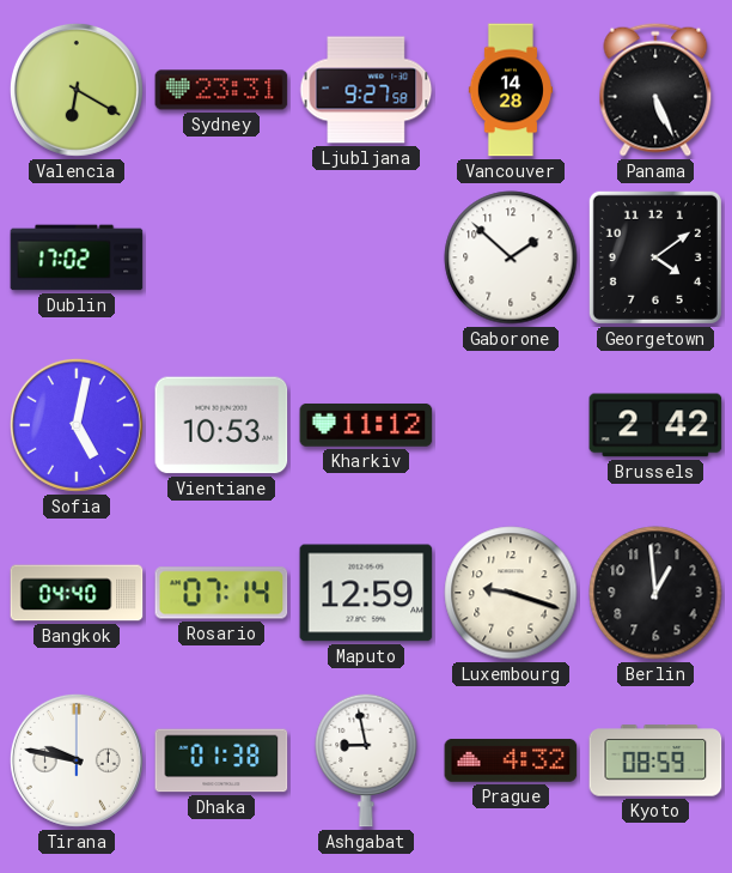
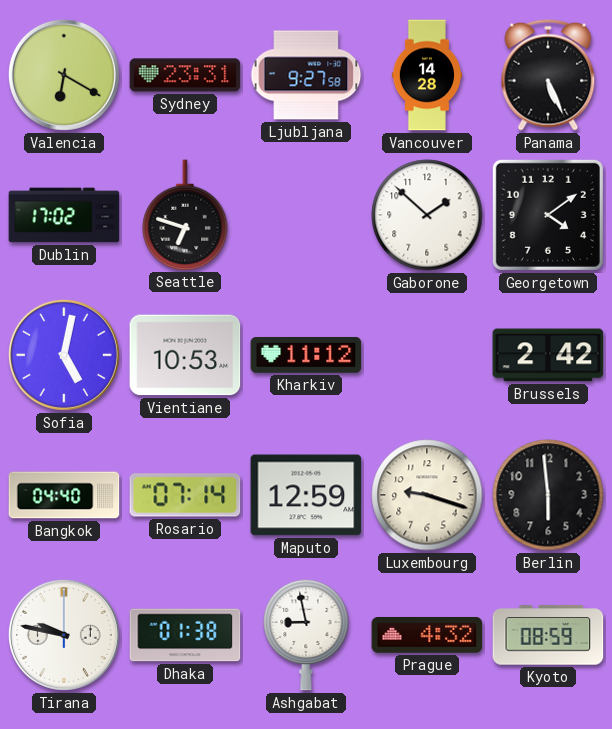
Seattle: none -> 6:48 (185, 215)
Berlin: 12:59 -> 5:59 (548, 495)
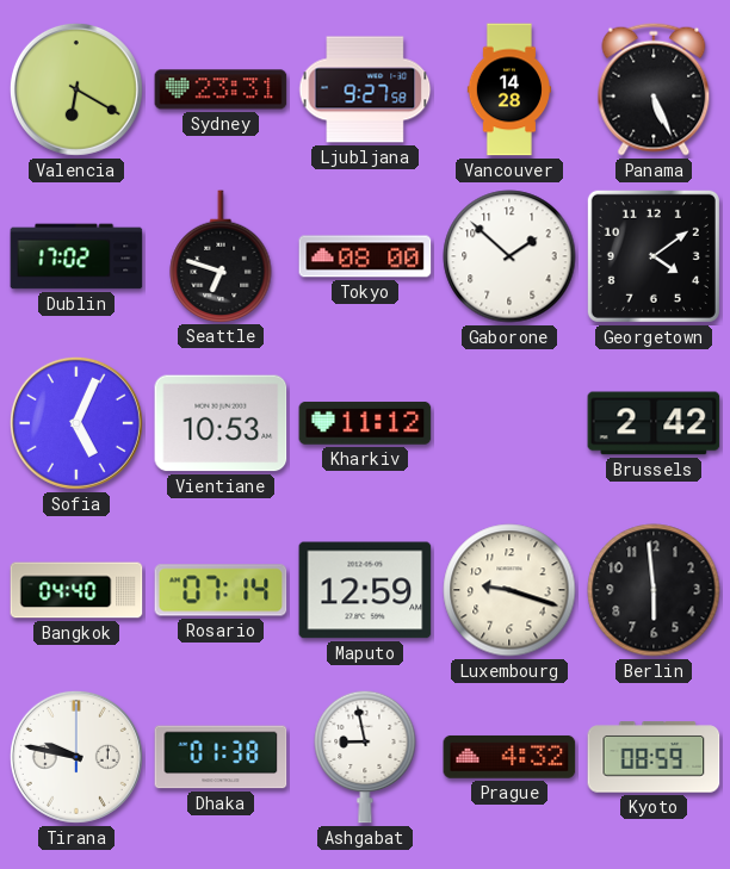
Tokyo: none -> 08:00 (365, 256)
Sofia: 5:02 -> 5:04 (76, 423)
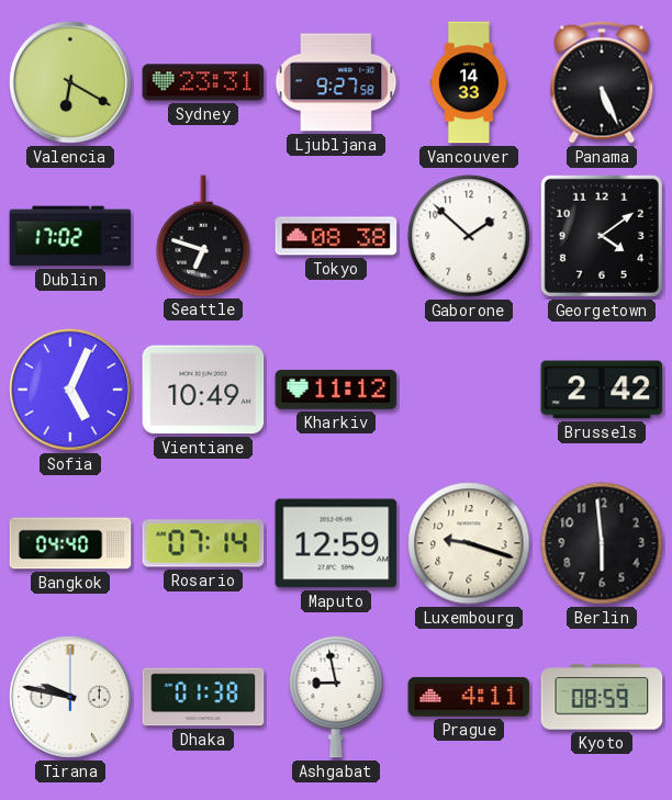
Vancouver: 14:28 -> 14:33 (468, 82)
Tokyo: 08:00 -> 08:38 (336, 236)
Vientiane: 10:53 -> 10:49 (203, 390)
Prague: 4:32 -> 4:11 (469, 697)
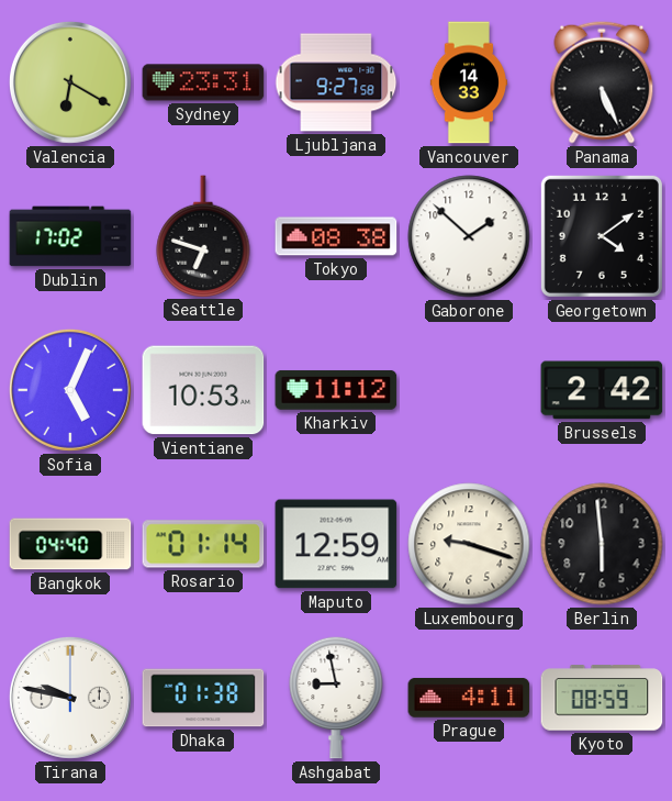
Vientiane: 10:49 -> 10:53 (203, 390)
Rosario: 07:14 -> 01:14 (203, 544)
